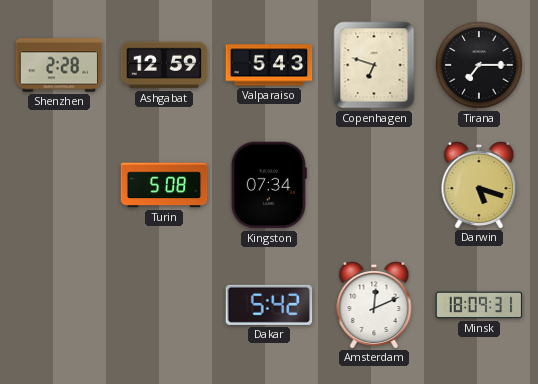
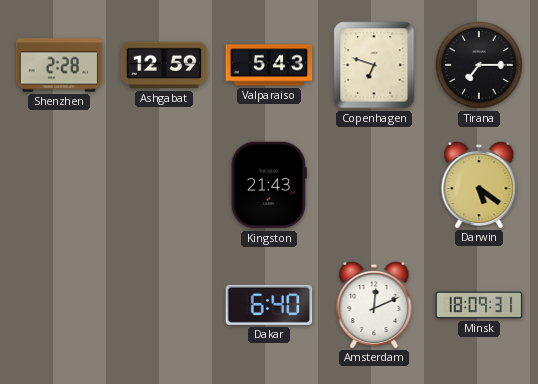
Turin: 5:08 -> none (164, 185)
Kingston: 07:34 -> 21:43 (269, 185)
Darwin: 5:18 -> 5:21 (479, 184)
Dakar: 5:42 -> 6:40 (269, 305)
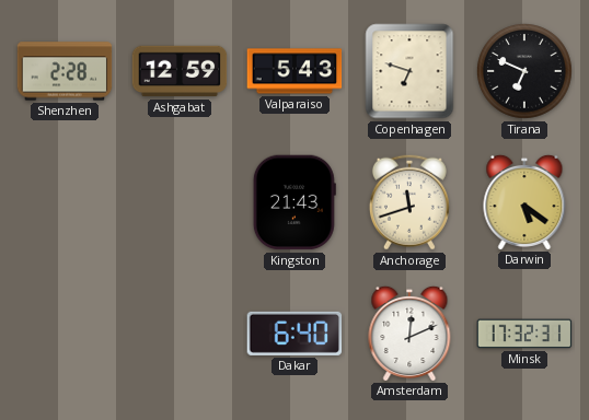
Tirana: 7:15 -> 6:49 (524, 71)
Anchorage: none -> 11:42 (409, 202)
Minsk: 18:09 -> 17:32 (524, 334)
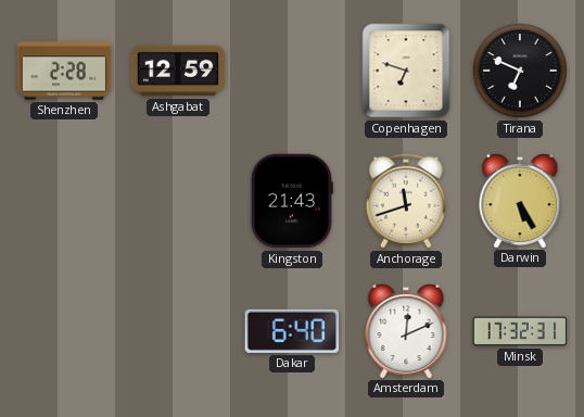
Valparaiso: 5:43 -> none (294, 71)
Darwin: 5:21 -> 5:25 (520, 200)
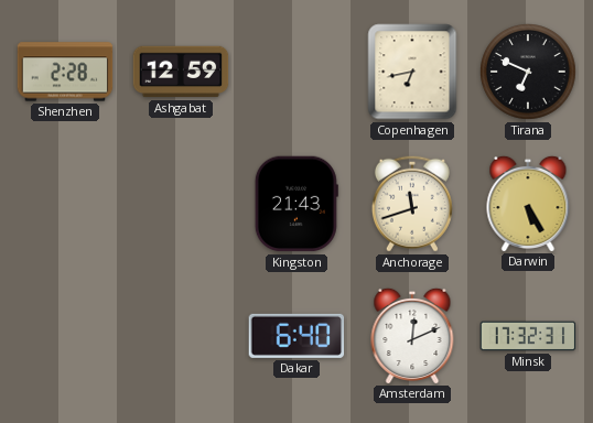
Copenhagen: 6:48 -> 6:43 (412, 72)
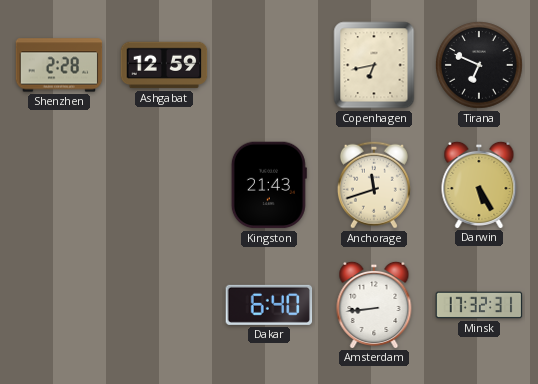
Amsterdam: 12:11 -> 8:44 (374, 304)
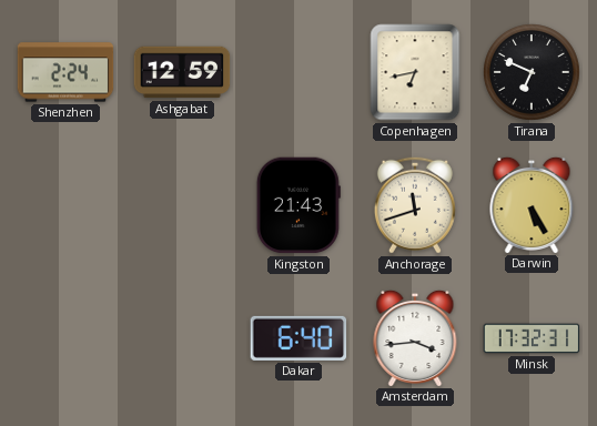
Shenzhen: 2:28 -> 2:24 (65, 72)
Amsterdam: 8:44 -> 3:44 (415, 337)
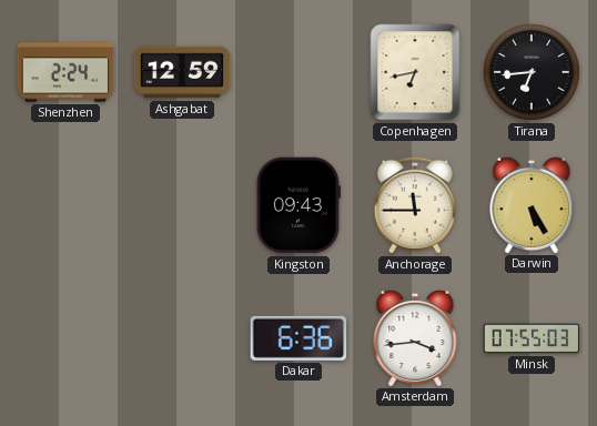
Tirana: 6:49 -> 6:44 (532, 72)
Kingston: 21:43 -> 09:43 (298, 205)
Anchorage: 11:42 -> 11:45 (415, 205)
Dakar: 6:40 -> 6:36 (298, 338)
Minsk: 17:32 -> 07:55 (532, 338)
